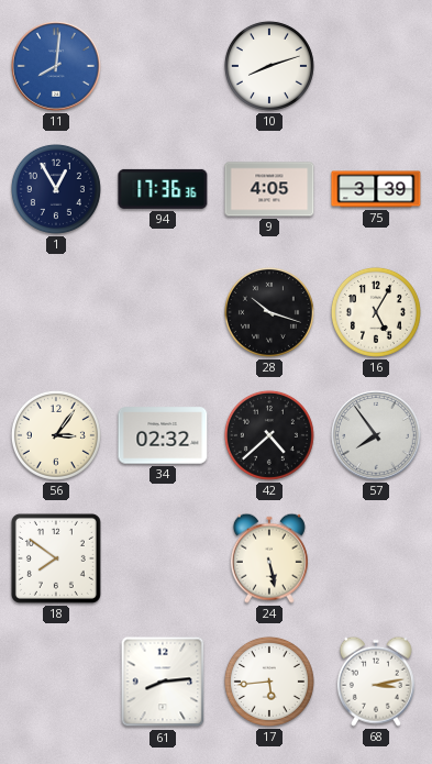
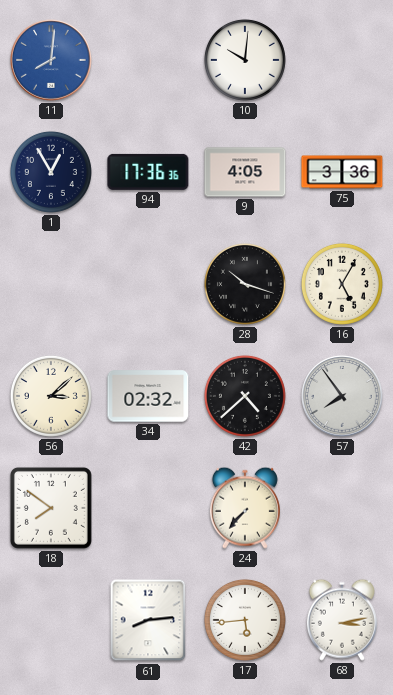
10: 8:12 -> 10:01 (245, 60)
75: 3:39 -> 3:36 (342, 172)
56: 3:06 -> 3:08 (51, 396)
24: 5:28 -> 7:37 (245, 508)
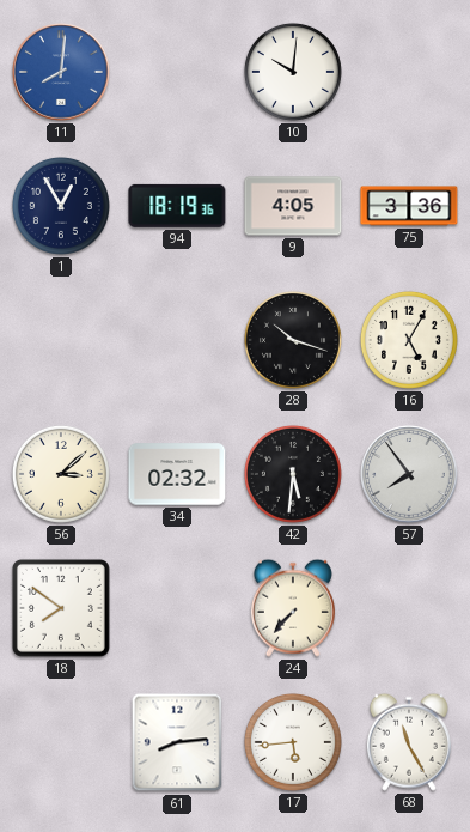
94: 17:36 -> 18:19 (177, 206)
42: 4:38 -> 5:31 (293, 474)
68: 3:13 -> 11:25 (409, 742)
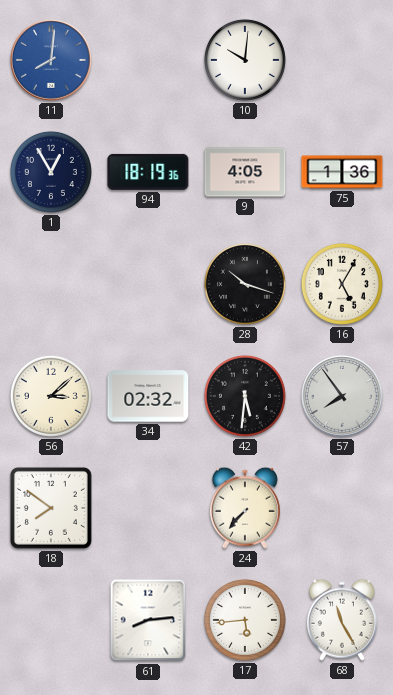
75: 3:36 -> 1:36 (342, 172)
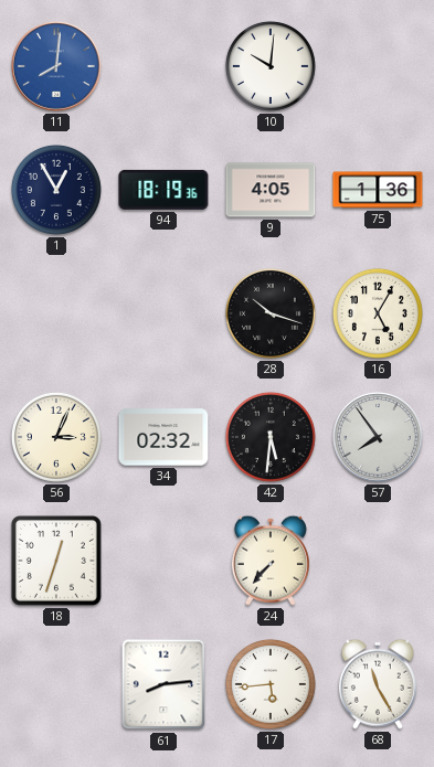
56: 3:08 -> 3:04 (56, 437)
18: 7:51 -> 12:33 (56, 561)
